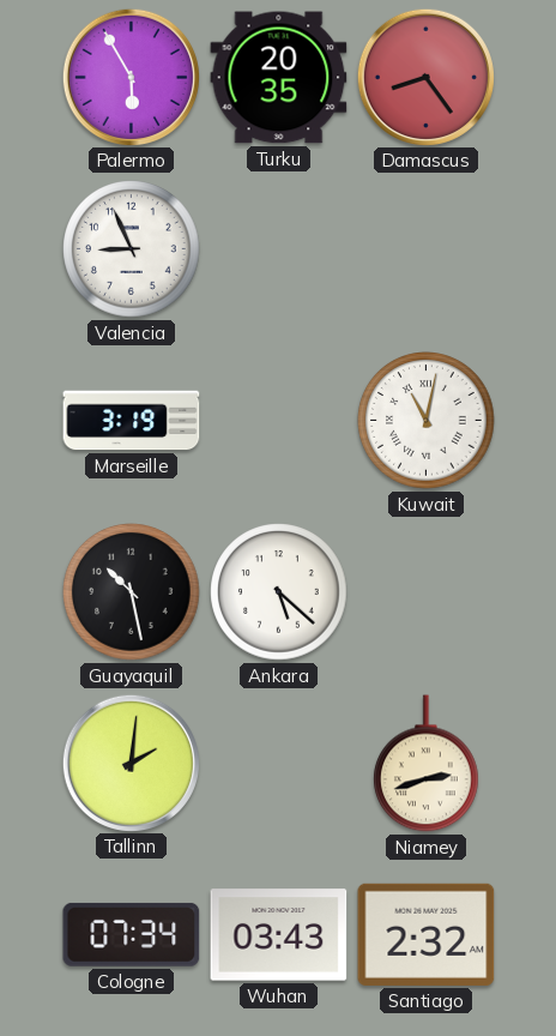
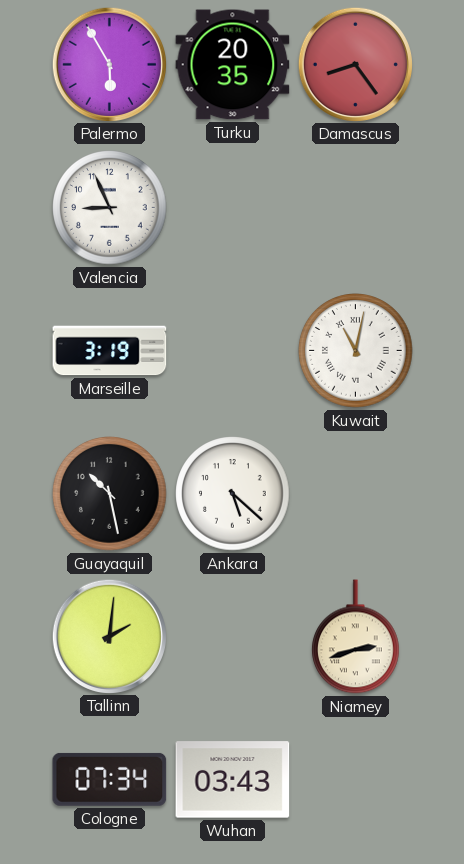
Santiago: 2:32 -> none (427, 934)
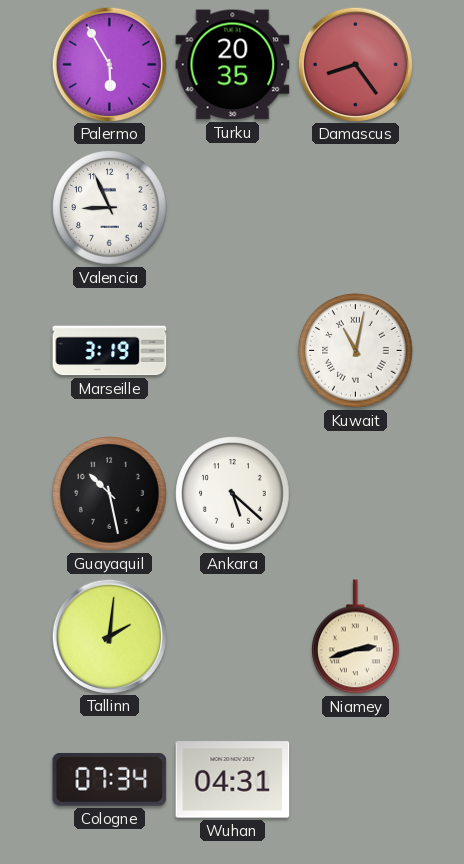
Wuhan: 03:43 -> 04:31 (233, 780)
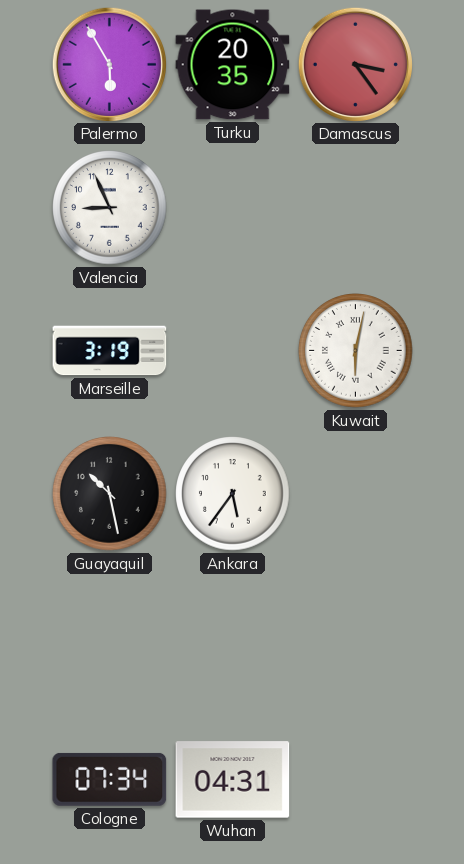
Damascus: 8:24 -> 3:24 (355, 64)
Kuwait: 11:02 -> 6:02 (356, 351)
Ankara: 5:22 -> 5:36 (233, 494)
Tallinn: 2:01 -> none (109, 636)
Niamey: 2:42 -> none (356, 637)
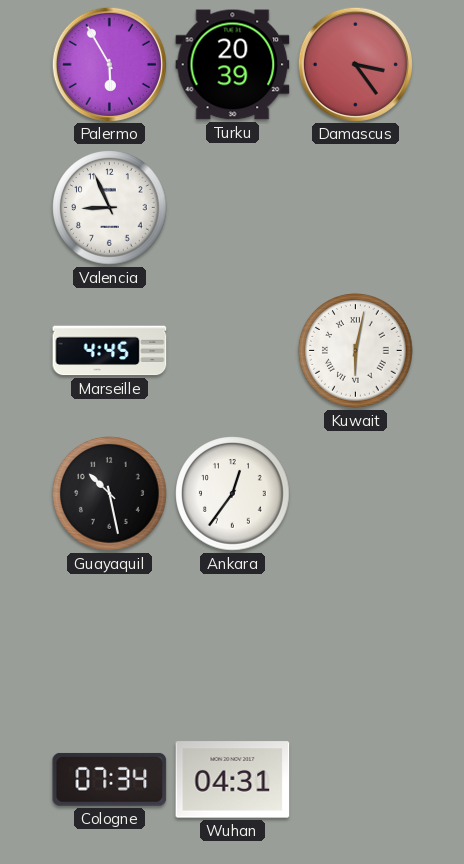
Turku: 20:35 -> 20:39 (233, 65)
Marseille: 3:19 -> 4:45 (110, 351)
Ankara: 5:36 -> 12:36 (233, 494)
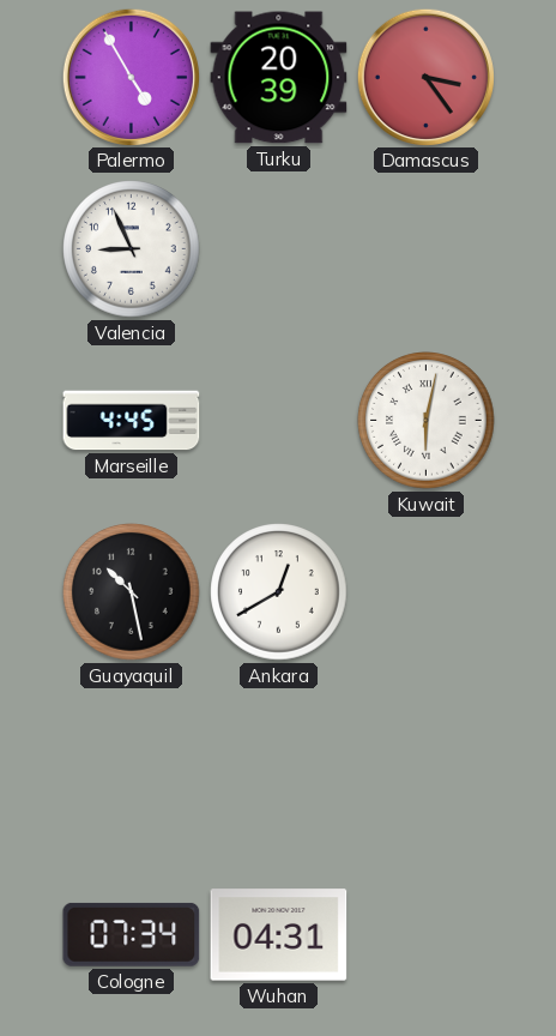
Palermo: 5:55 -> 4:55 (131, 77)
Ankara: 12:36 -> 12:40 (279, 592)
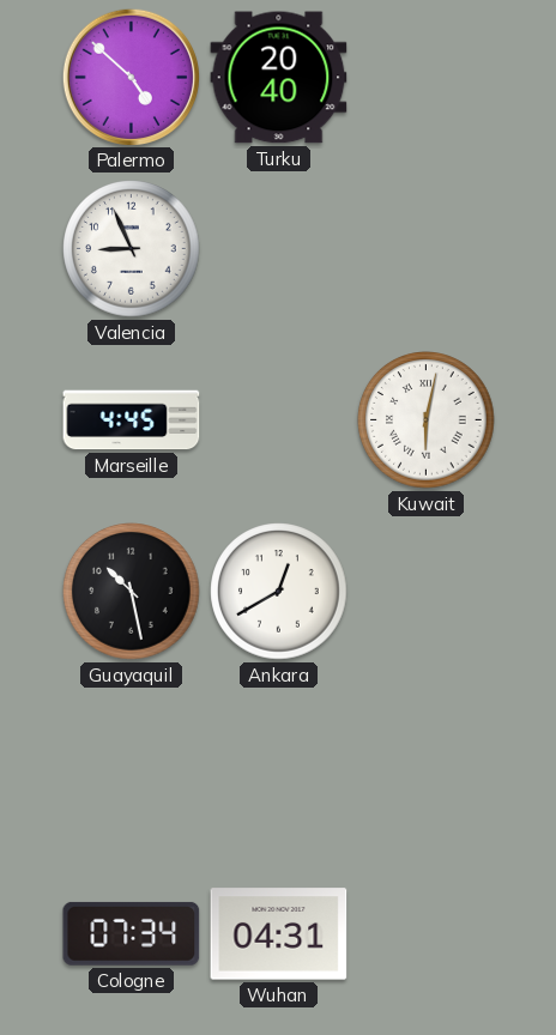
Palermo: 4:55 -> 4:52 (131, 77)
Turku: 20:39 -> 20:40 (279, 78)
Damascus: 3:24 -> none (425, 77)
